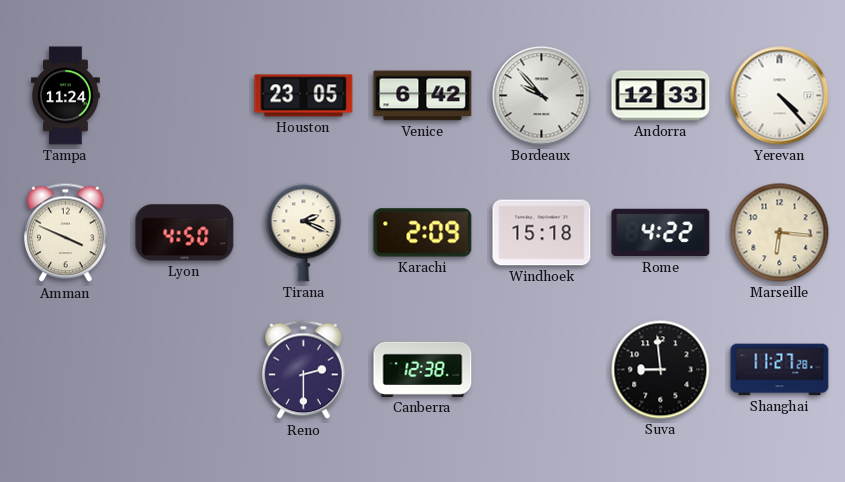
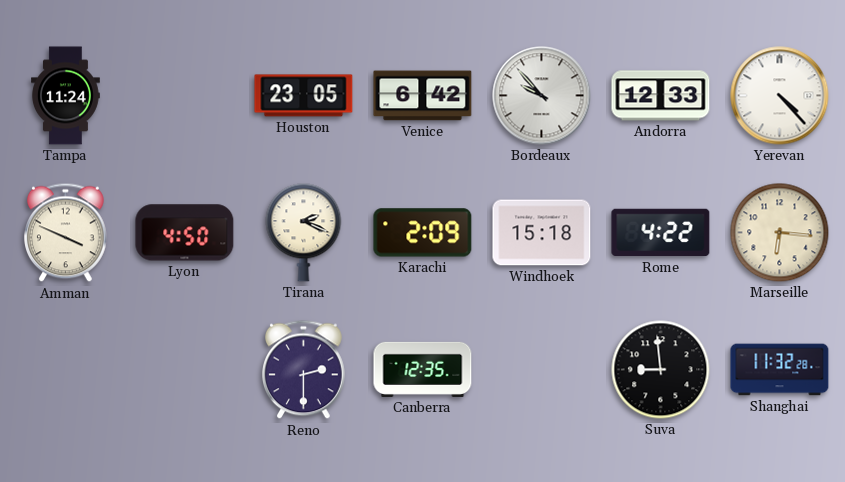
Canberra: 12:38 -> 12:35 (423, 369)
Shanghai: 11:27 -> 11:32 (780, 370)
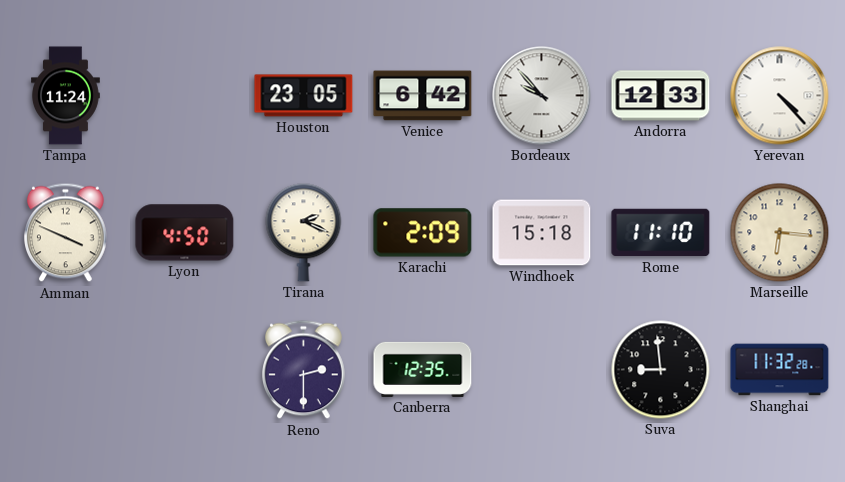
Rome: 4:22 -> 11:10 (661, 233)
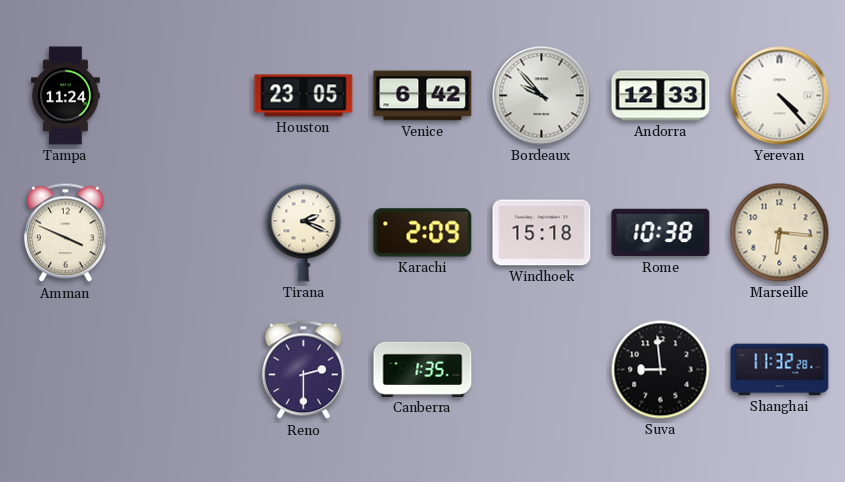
Lyon: 4:50 -> none (185, 233)
Rome: 11:10 -> 10:38 (661, 233)
Canberra: 12:35 -> 1:35 (423, 369)
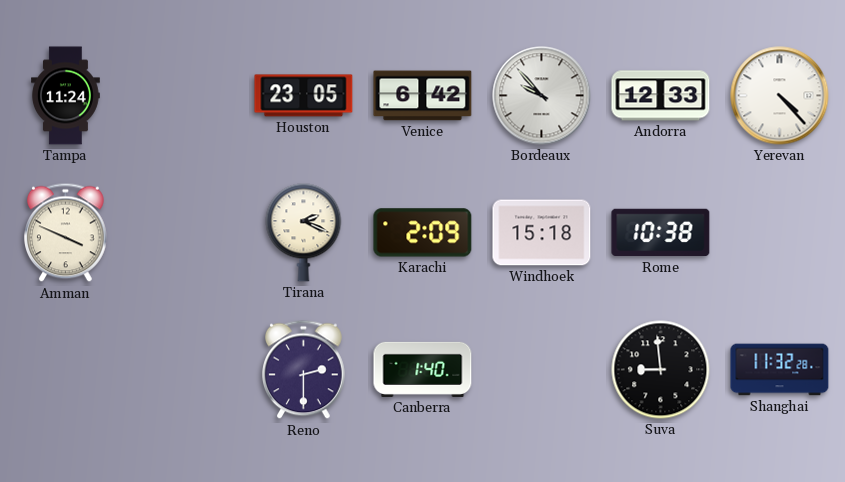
Marseille: 6:16 -> none (780, 233)
Canberra: 1:35 -> 1:40 (423, 369)
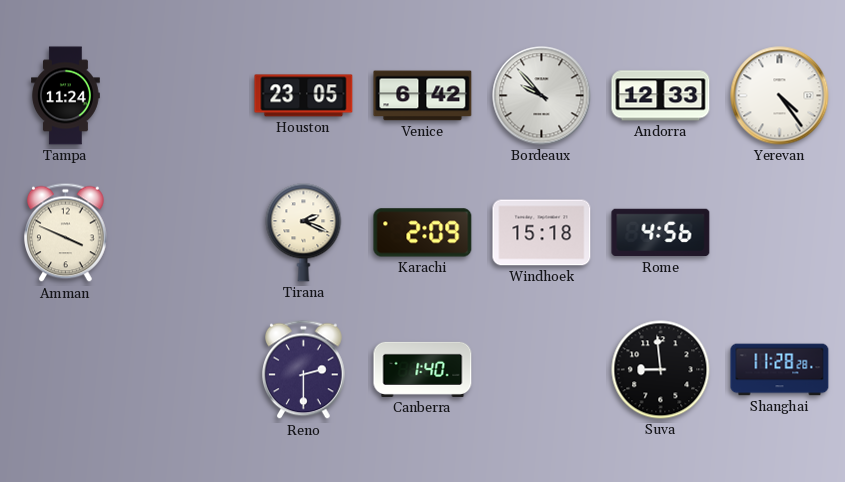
Yerevan: 4:23 -> 4:24 (780, 96)
Rome: 10:38 -> 4:56 (661, 233)
Shanghai: 11:32 -> 11:28 (780, 370)
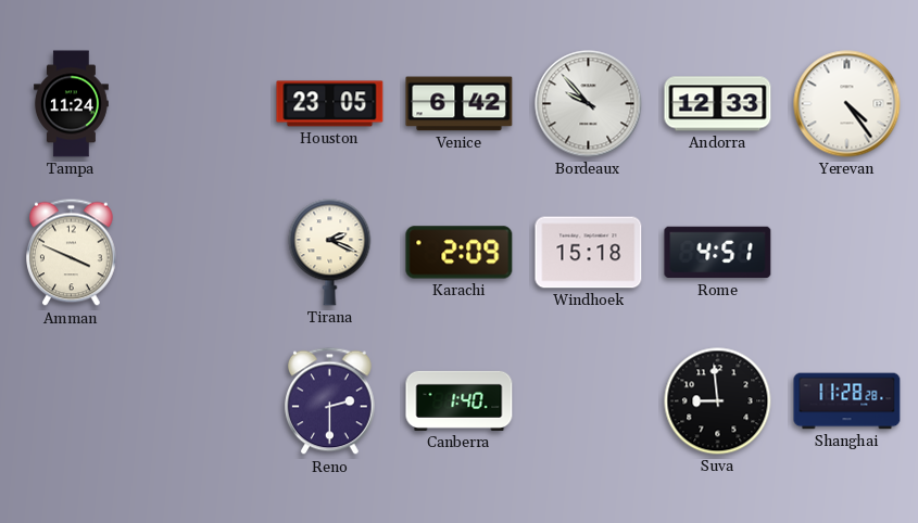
Rome: 4:56 -> 4:51 (718, 253)
